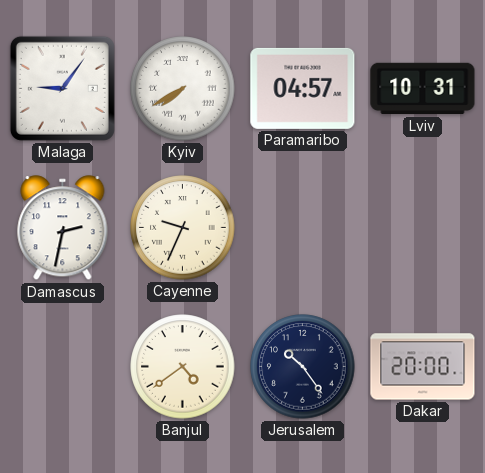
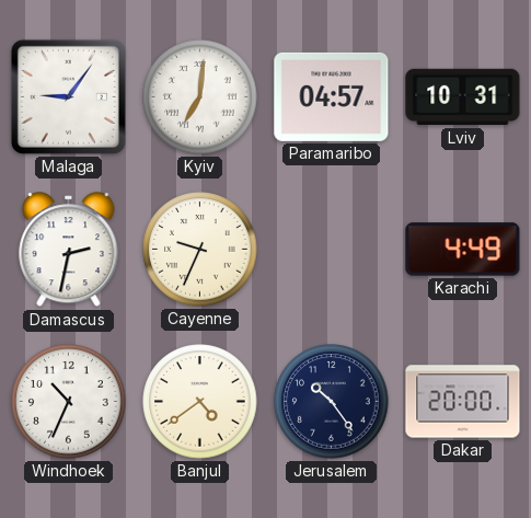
Kyiv: 7:40 -> 7:01 (200, 97)
Karachi: none -> 4:49 (463, 250)
Windhoek: none -> 10:34 (69, 402)
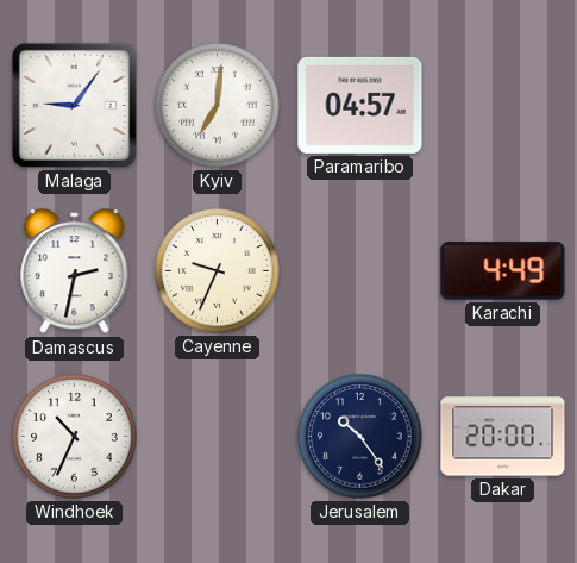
Lviv: 10:31 -> none (463, 97)
Banjul: 4:39 -> none (200, 402)
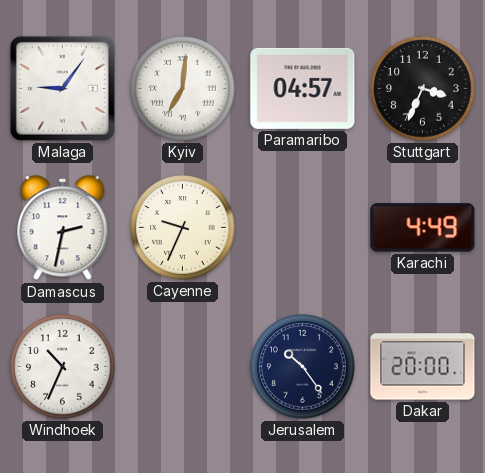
Stuttgart: none -> 3:34 (423, 89)
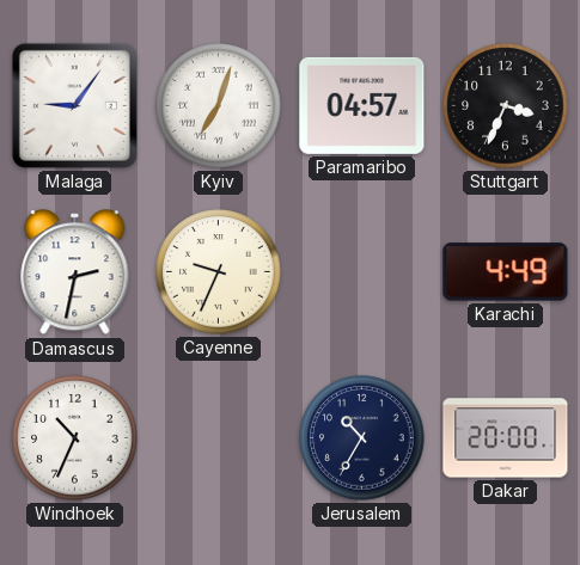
Kyiv: 7:01 -> 7:03 (219, 106)
Jerusalem: 10:24 -> 10:35 (362, 438)
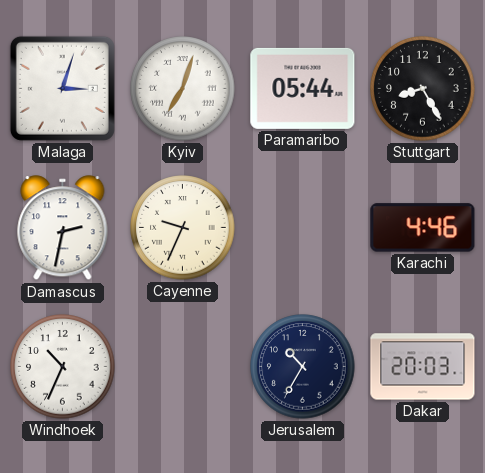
Malaga: 9:06 -> 3:03 (62, 88)
Paramaribo: 04:57 -> 05:44 (303, 88)
Stuttgart: 3:34 -> 8:25 (423, 89)
Karachi: 4:49 -> 4:46 (423, 228)
Dakar: 20:00 -> 20:03 (423, 367)
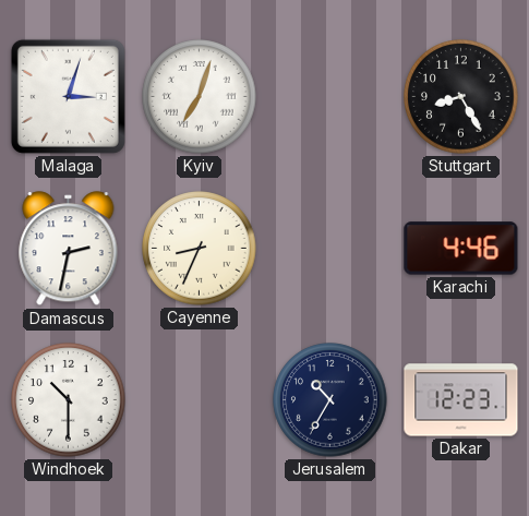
Paramaribo: 05:44 -> none (303, 88)
Cayenne: 9:34 -> 8:34 (200, 249)
Windhoek: 10:34 -> 10:30 (69, 400)
Dakar: 20:03 -> 12:23 (461, 400)
